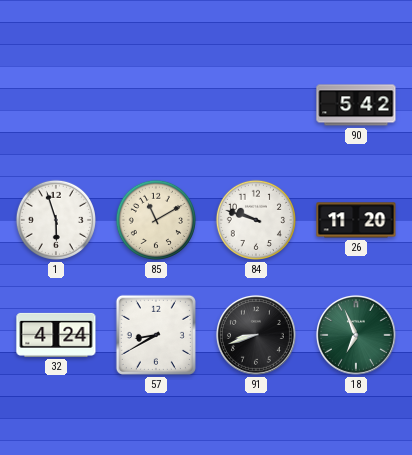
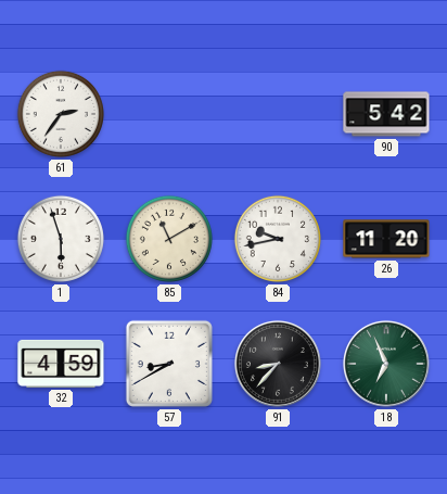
61: none -> 2:36 (61, 114)
84: 9:48 -> 9:43 (278, 239)
32: 4:24 -> 4:59 (61, 364)
91: 8:42 -> 8:37 (278, 364)
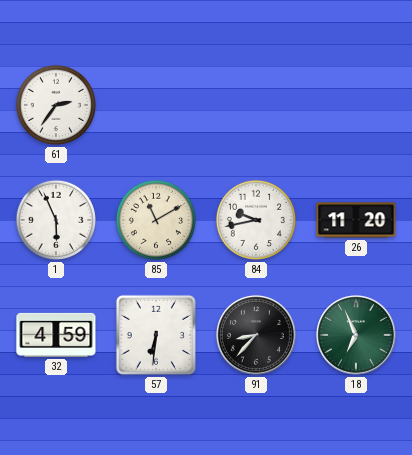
90: 5:42 -> none (386, 114)
1: 5:57 -> 5:56 (56, 220)
57: 8:40 -> 6:31 (156, 335)
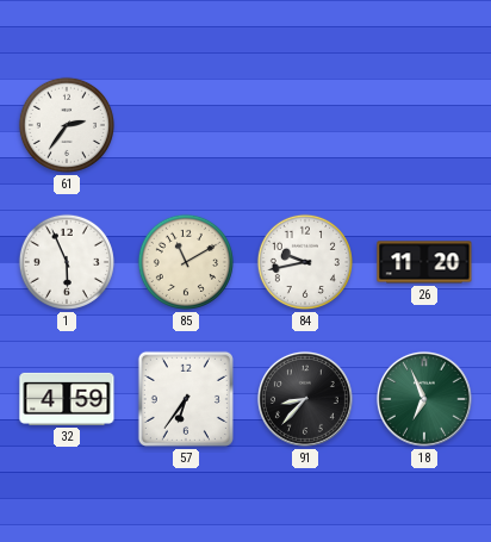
57: 6:31 -> 6:36 (186, 399)
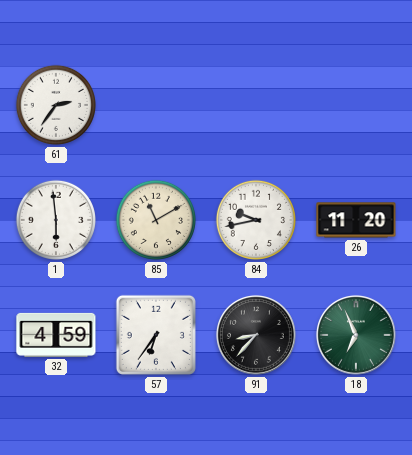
1: 5:56 -> 5:59 (56, 220)
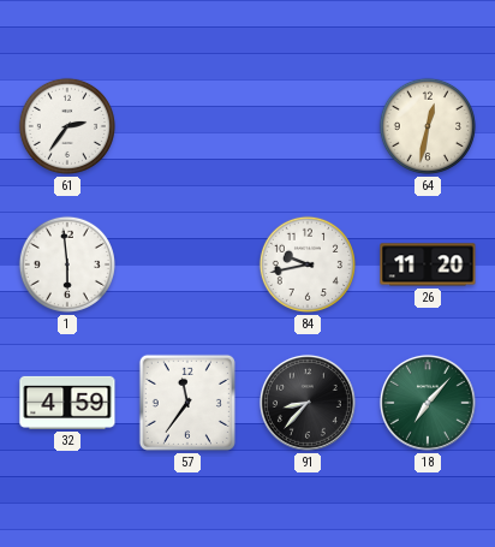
64: none -> 12:32 (428, 126)
85: 11:10 -> none (156, 220)
57: 6:36 -> 11:36 (187, 403)
18: 6:56 -> 7:07 (428, 403)
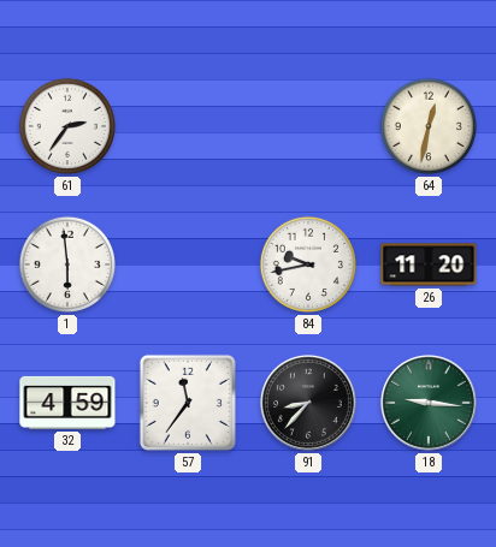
18: 7:07 -> 9:16 (429, 403)
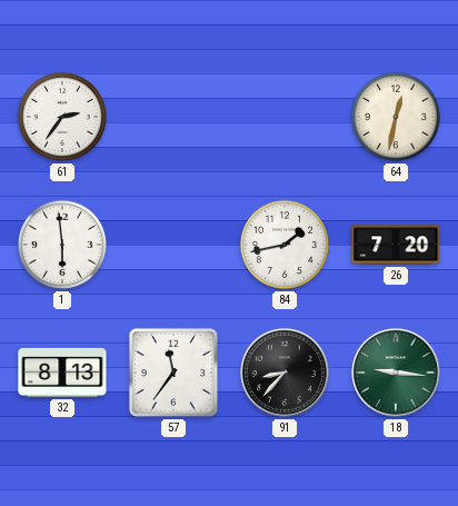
84: 9:43 -> 1:43 (285, 245)
26: 11:20 -> 7:20 (396, 245)
32: 4:59 -> 8:13 (62, 373)
